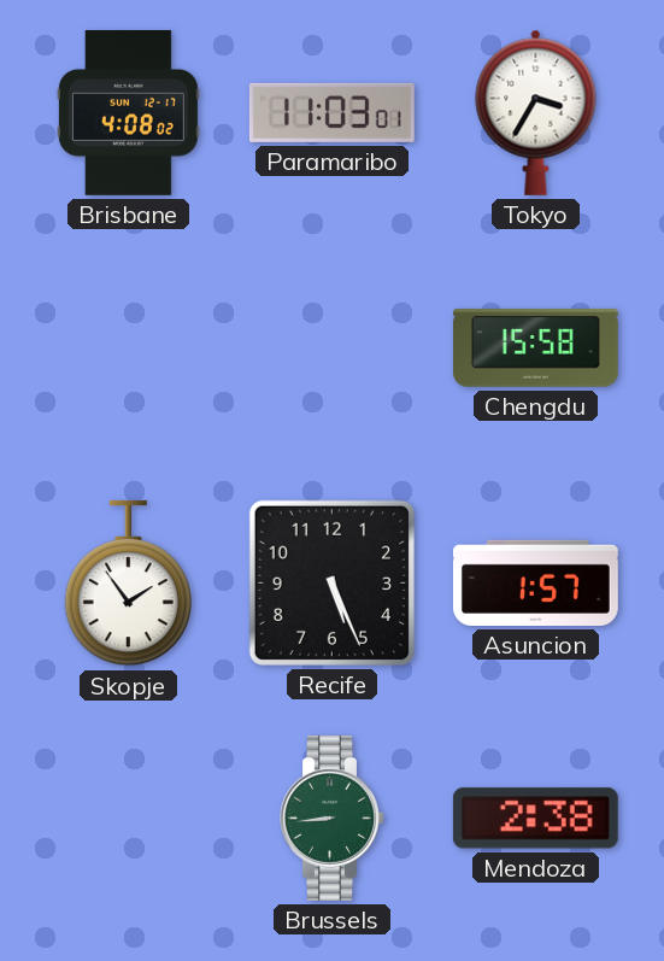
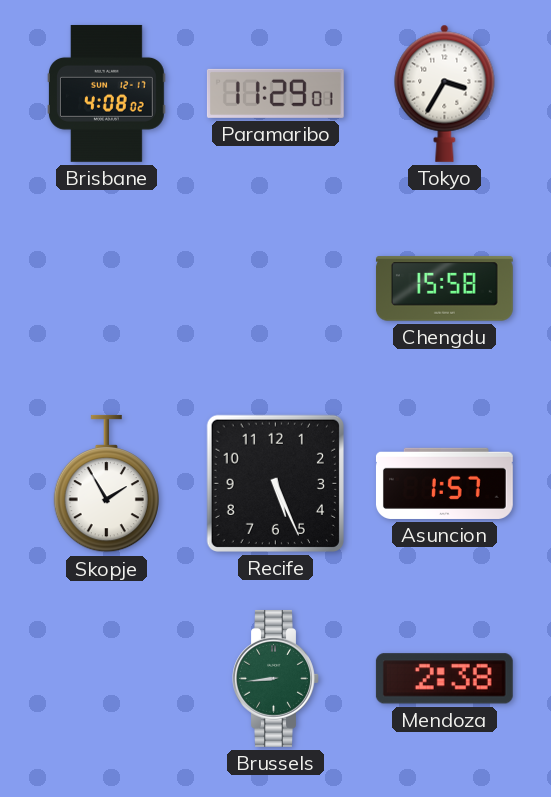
Paramaribo: 11:03 -> 11:29 (275, 93)
Skopje: 1:54 -> 1:55 (106, 484)
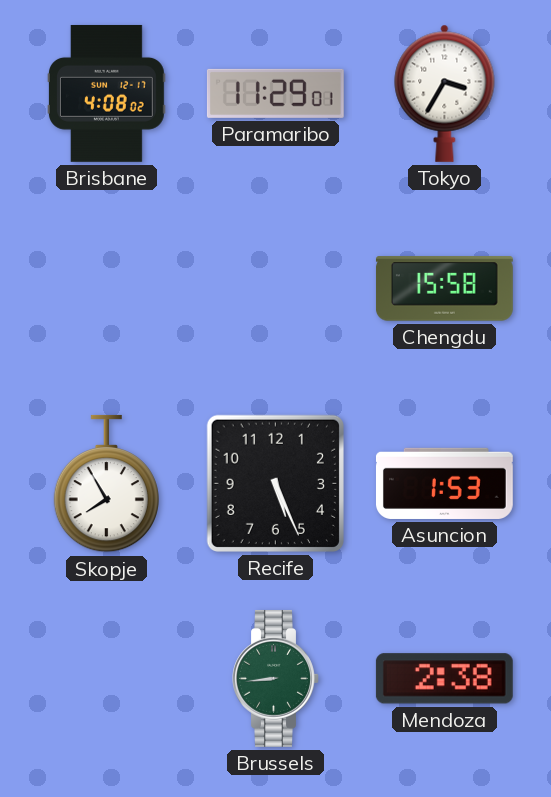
Skopje: 1:55 -> 7:55 (106, 484)
Asuncion: 1:57 -> 1:53 (444, 483)
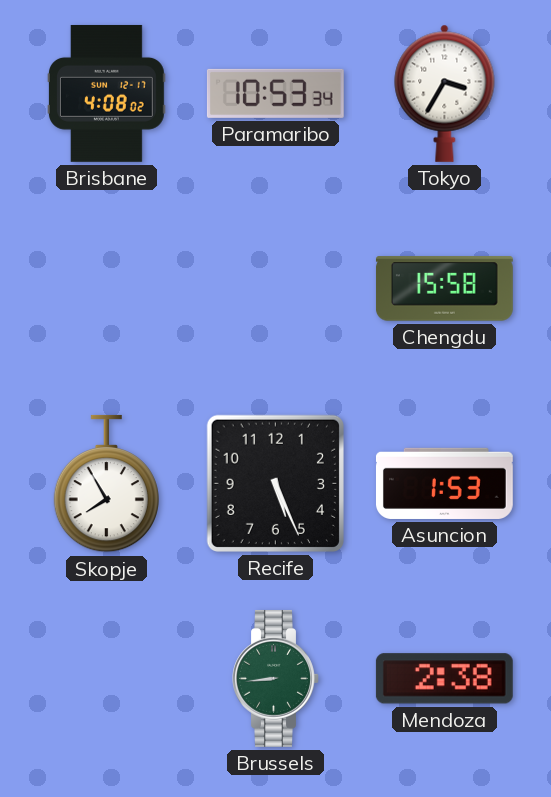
Paramaribo: 11:29 -> 10:53 (275, 93)
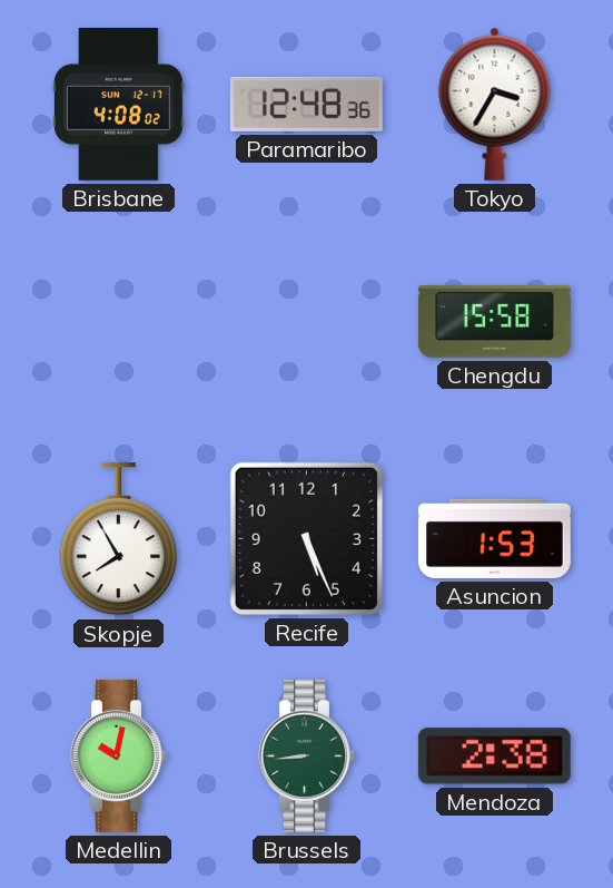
Paramaribo: 10:53 -> 12:48 (306, 104)
Medellin: none -> 10:02 (119, 755)
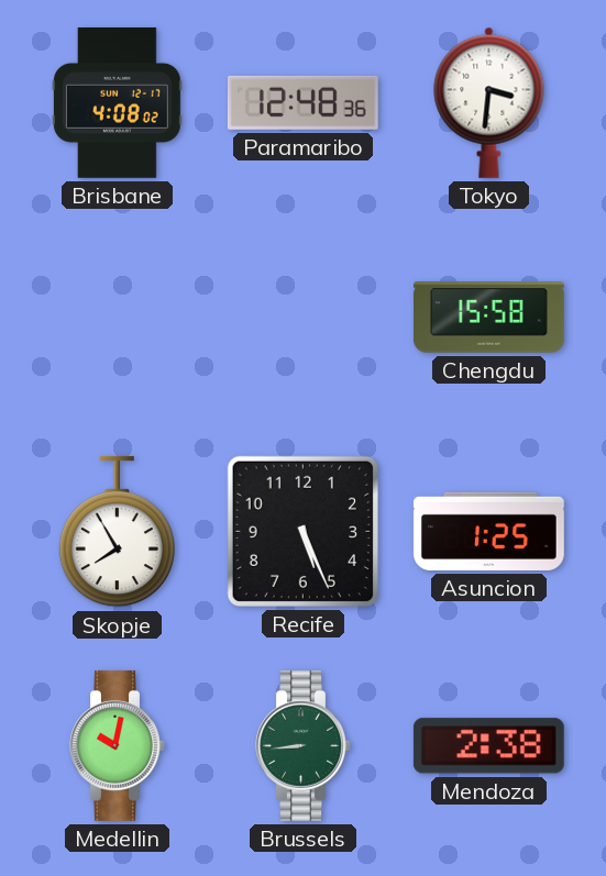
Tokyo: 3:35 -> 3:31 (489, 102)
Asuncion: 1:53 -> 1:25 (488, 531)
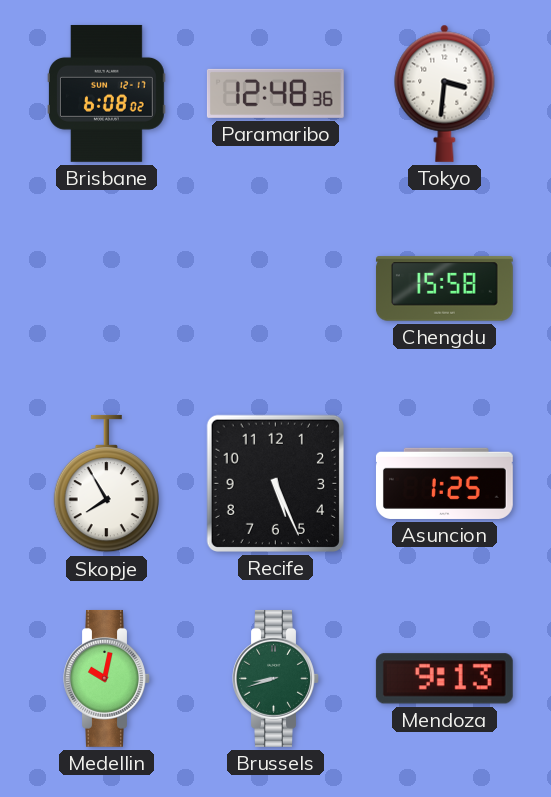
Brisbane: 4:08 -> 6:08 (106, 93)
Brussels: 8:44 -> 8:42 (276, 678)
Mendoza: 2:38 -> 9:13 (444, 679)
